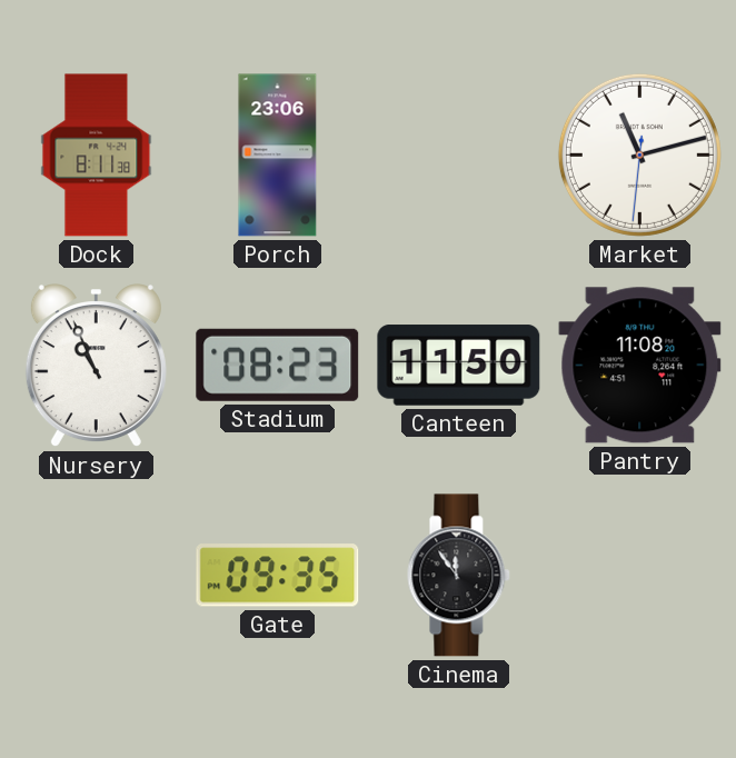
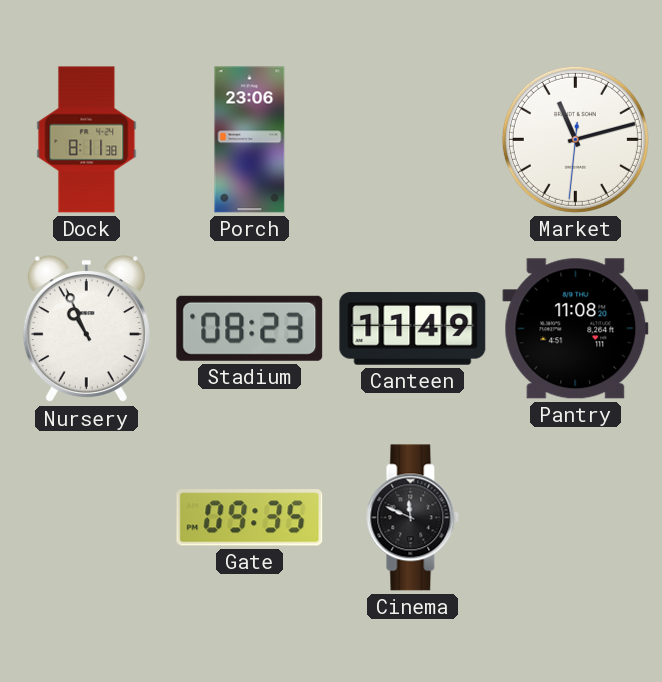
Canteen: 11:50 -> 11:49 (413, 329)
Cinema: 11:54 -> 11:49 (413, 518)
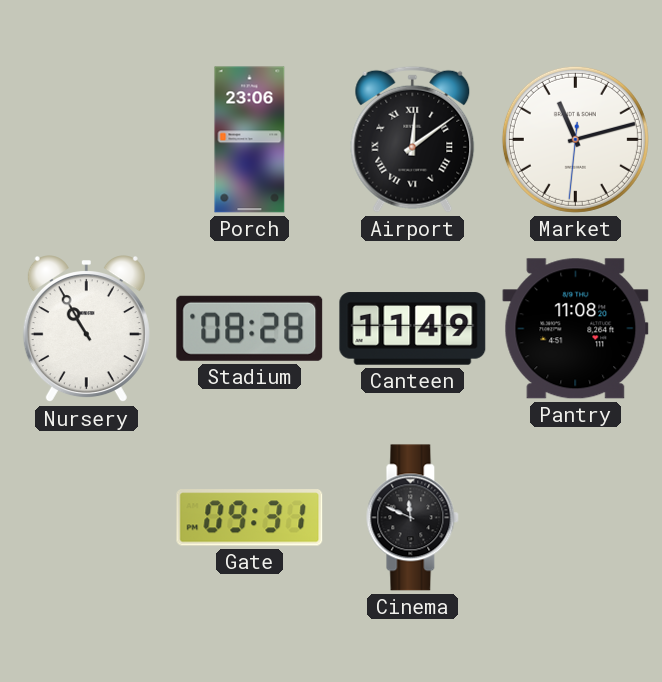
Dock: 8:11 -> none (87, 140)
Airport: none -> 12:09 (413, 139)
Nursery: 10:56 -> 10:55 (86, 329)
Stadium: 08:23 -> 08:28 (250, 328)
Gate: 09:35 -> 09:31 (250, 518)
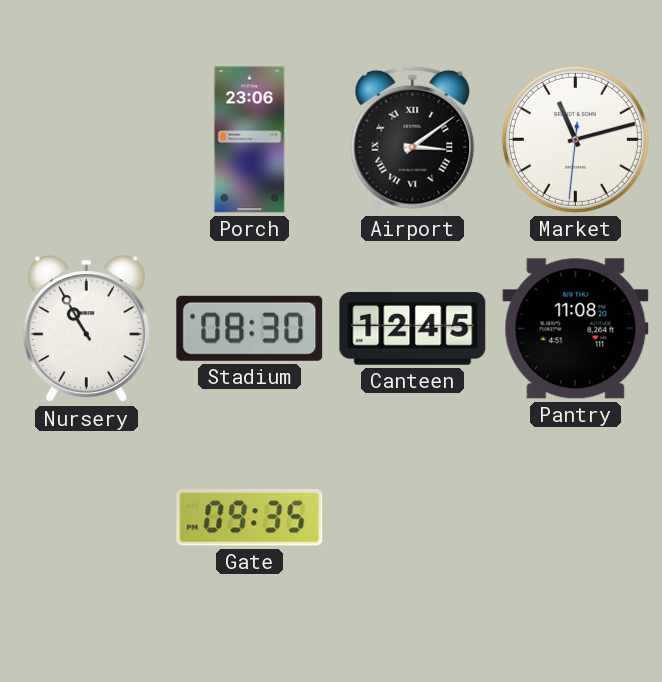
Airport: 12:09 -> 3:09 (413, 139)
Stadium: 08:28 -> 08:30 (250, 328)
Canteen: 11:49 -> 12:45 (413, 329)
Gate: 09:31 -> 09:35 (250, 518)
Cinema: 11:49 -> none (413, 518)
